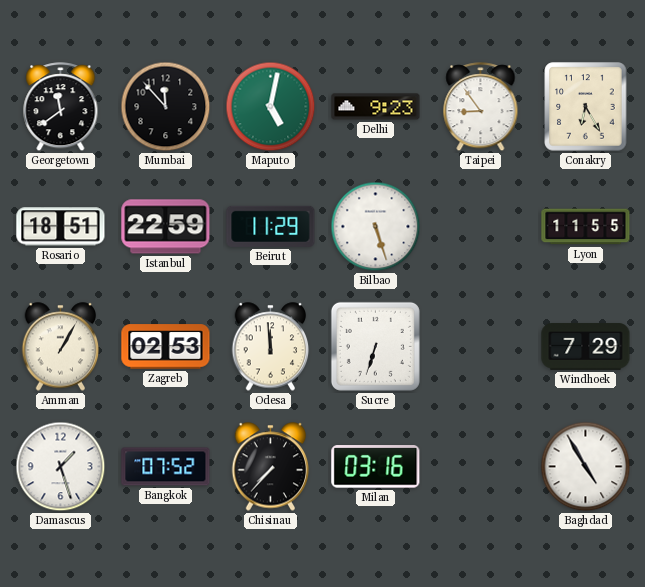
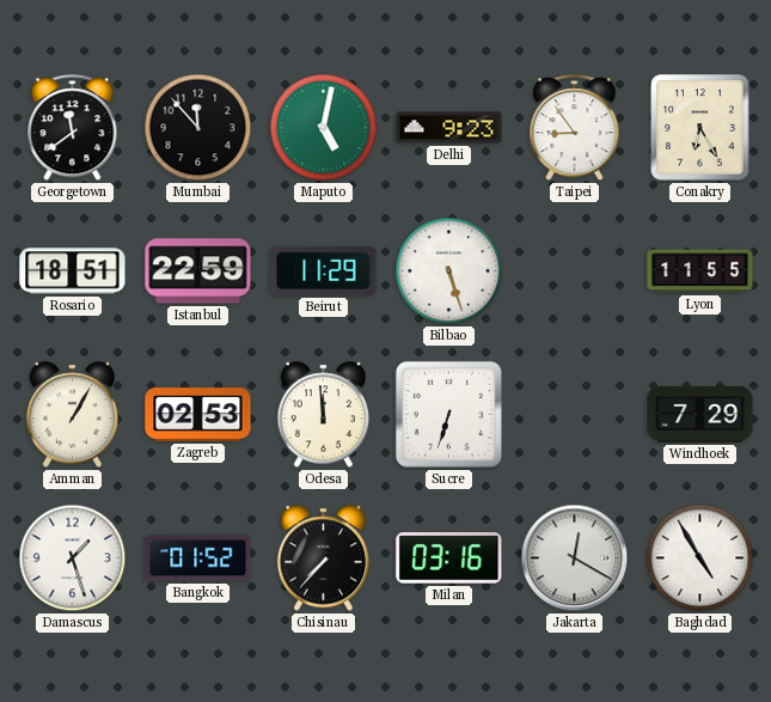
Bangkok: 07:52 -> 01:52 (198, 558)
Jakarta: none -> 12:20 (575, 558)
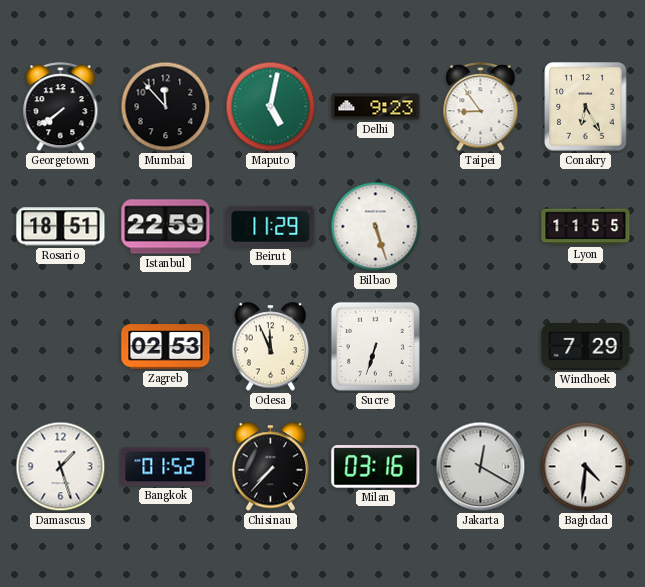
Georgetown: 11:39 -> 7:39 (61, 107)
Amman: 1:05 -> none (73, 415)
Odesa: 11:59 -> 11:56 (271, 347)
Baghdad: 4:55 -> 4:31 (586, 467)
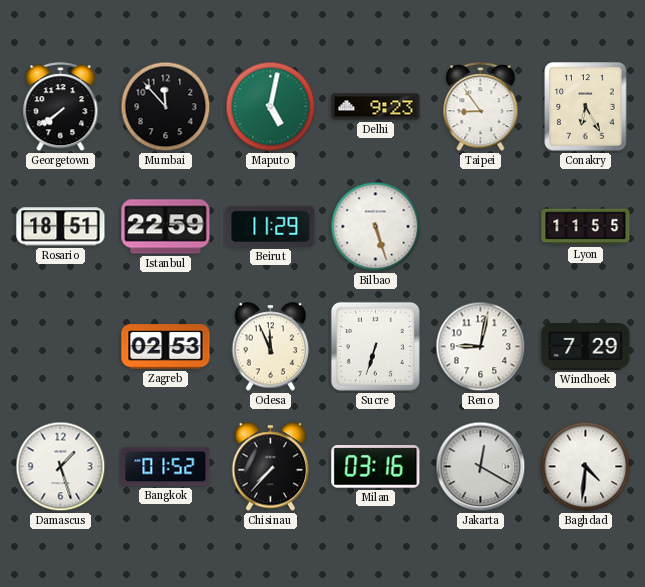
Reno: none -> 9:02 (481, 347)
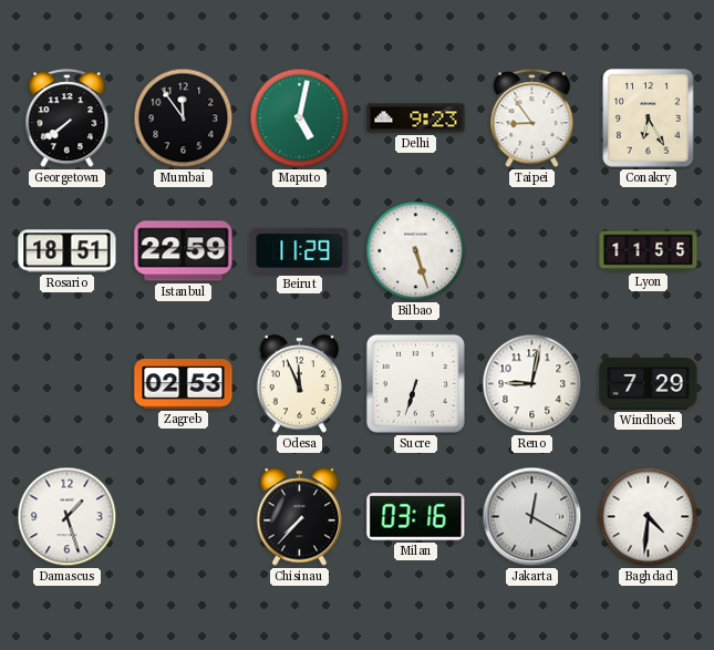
Mumbai: 11:53 -> 11:54 (184, 118)
Bangkok: 01:52 -> none (166, 467)
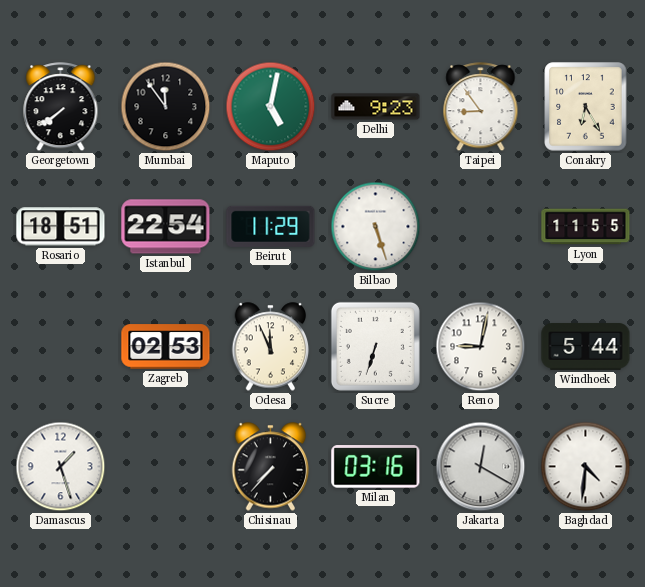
Istanbul: 22:59 -> 22:54 (166, 227)
Windhoek: 7:29 -> 5:44 (586, 347)
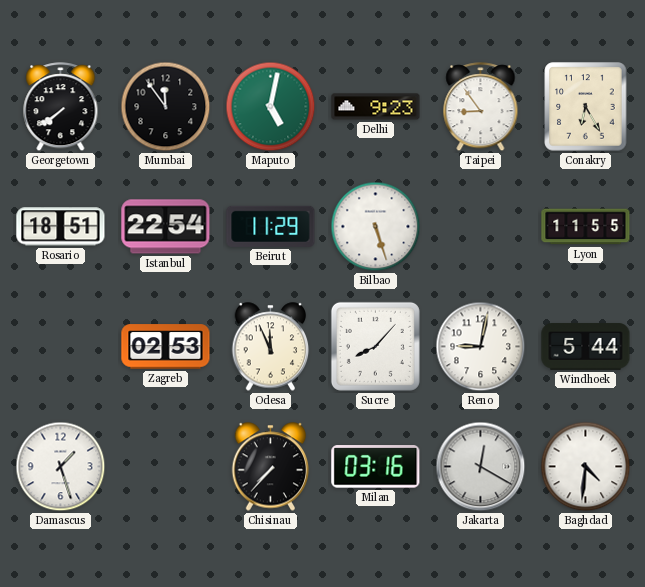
Sucre: 6:33 -> 8:07 (375, 346)
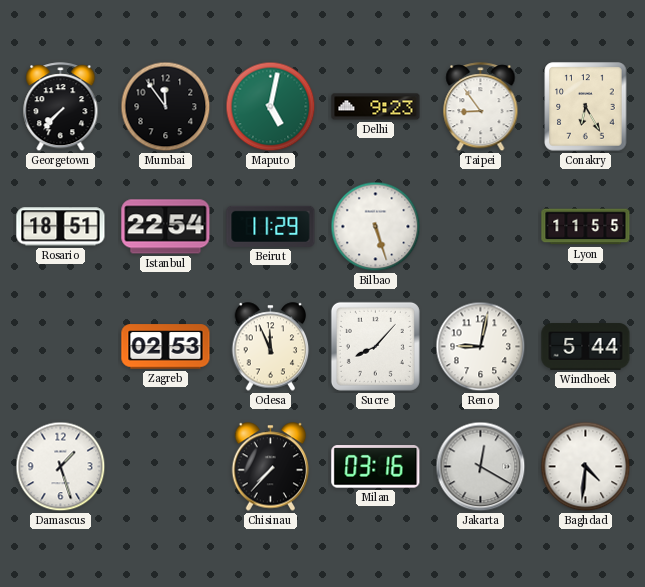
Georgetown: 7:39 -> 7:37 (61, 107)
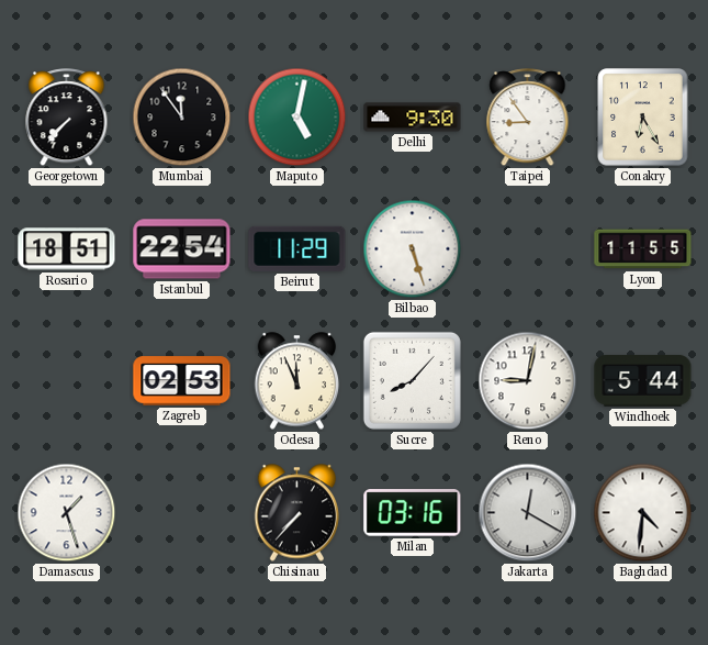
Delhi: 9:23 -> 9:30 (413, 118)
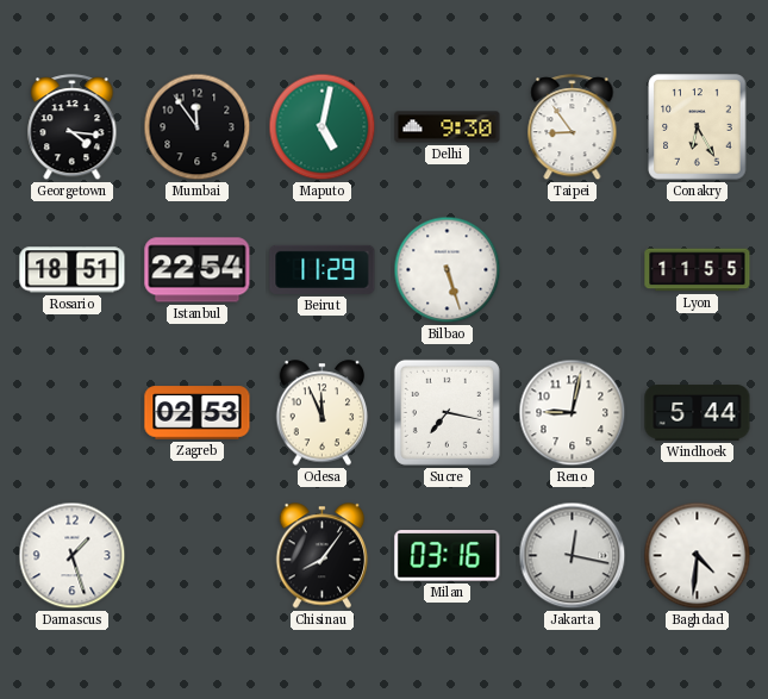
Georgetown: 7:37 -> 4:16 (73, 127)
Sucre: 8:07 -> 7:17 (447, 412)
Chisinau: 7:37 -> 8:06 (323, 556)
Jakarta: 12:20 -> 12:17 (573, 556)
